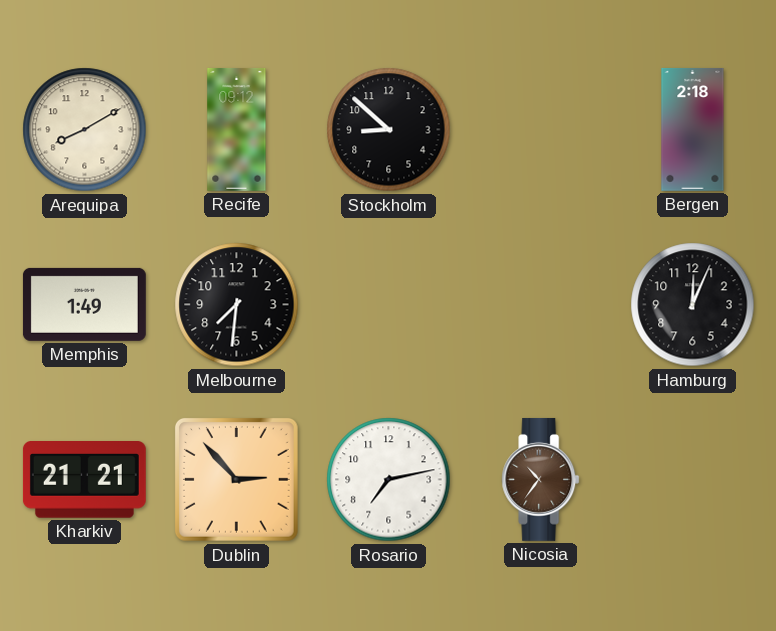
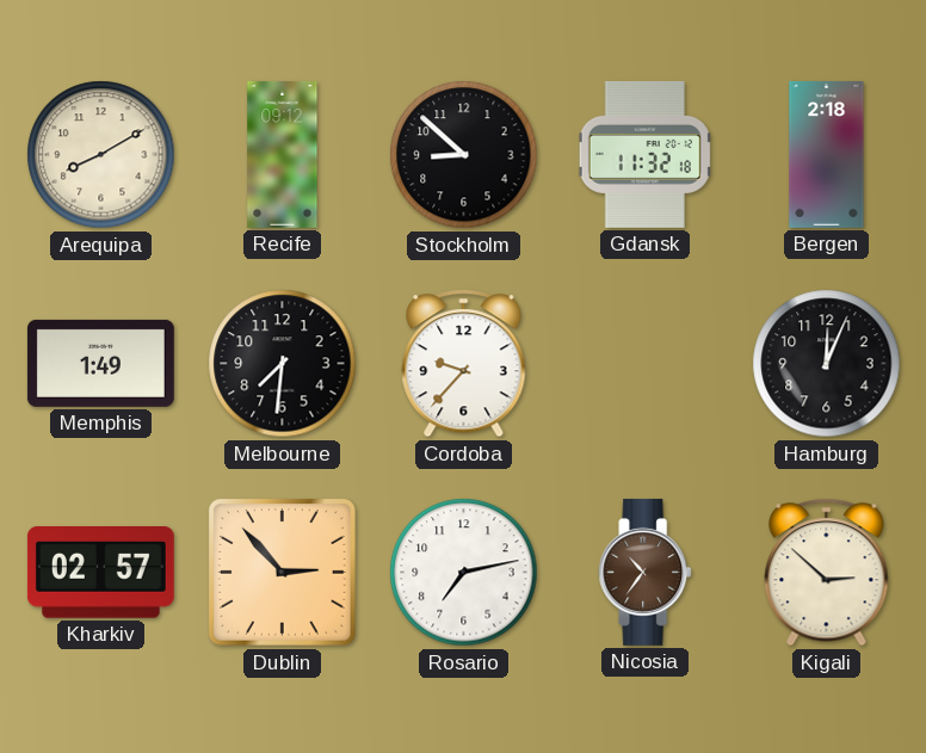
Gdansk: none -> 11:32 (646, 154)
Cordoba: none -> 9:37 (464, 364)
Kharkiv: 21:21 -> 02:57 (100, 573)
Kigali: none -> 2:52 (827, 573)
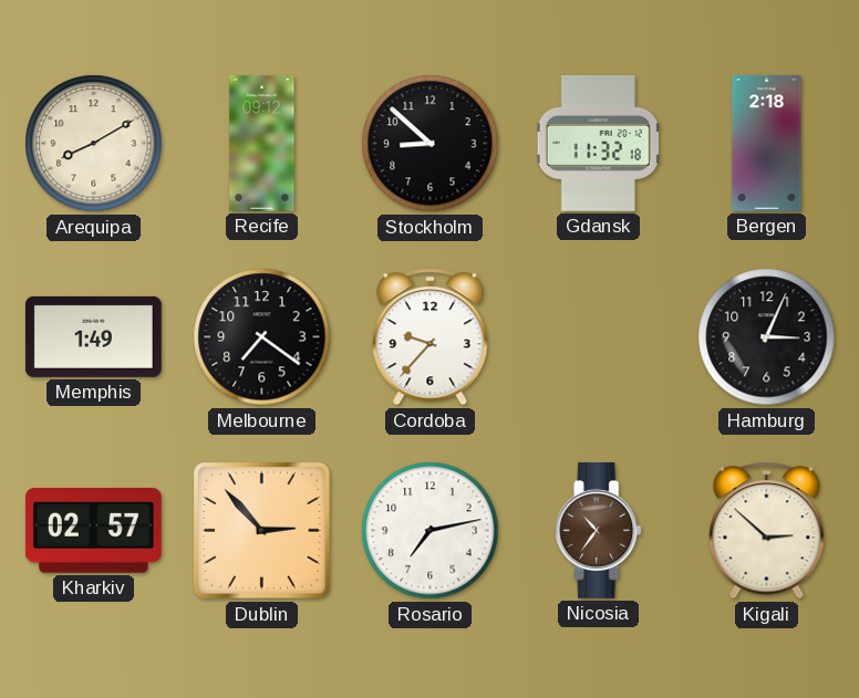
Melbourne: 7:31 -> 7:21 (262, 337)
Hamburg: 12:04 -> 3:04 (767, 337)
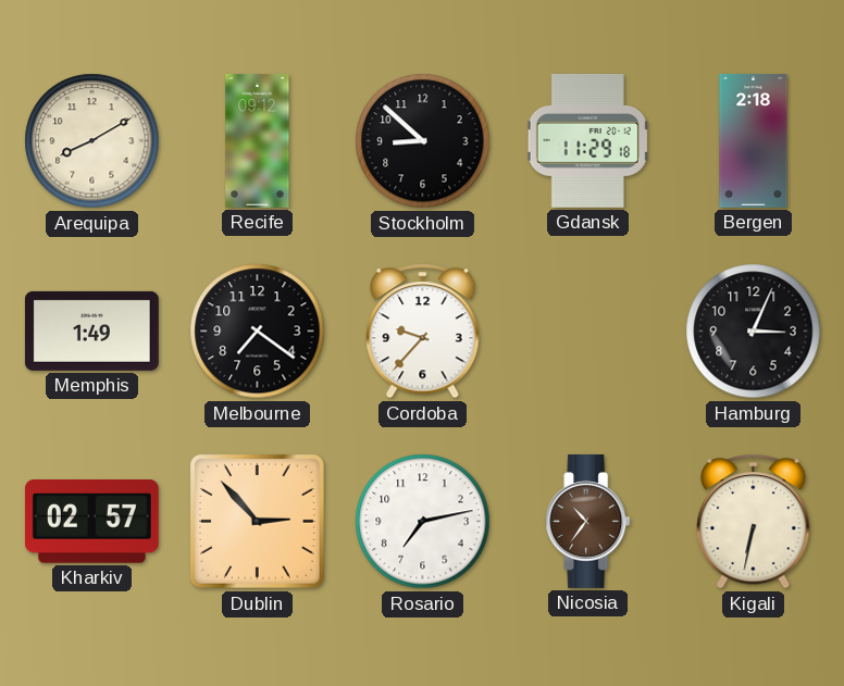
Gdansk: 11:32 -> 11:29 (588, 140)
Kigali: 2:52 -> 6:32 (754, 522)
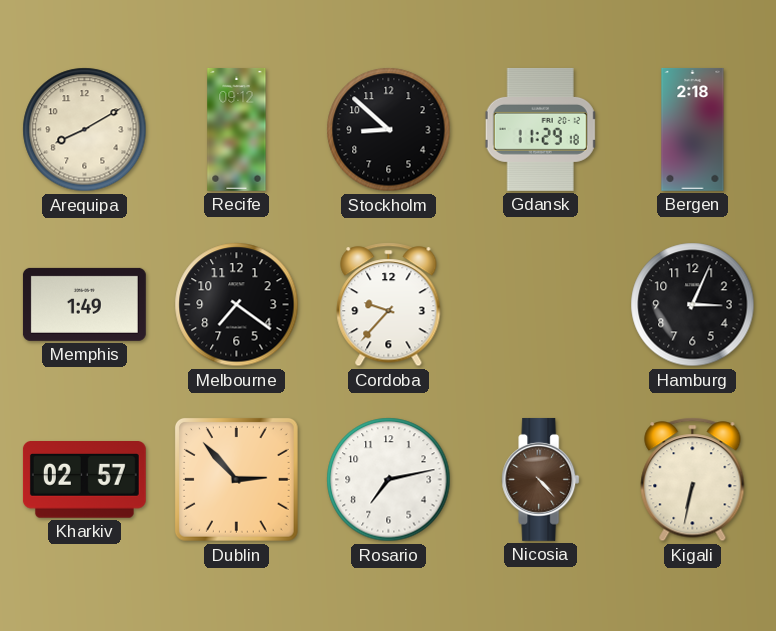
Nicosia: 10:36 -> 4:23 (541, 479)
